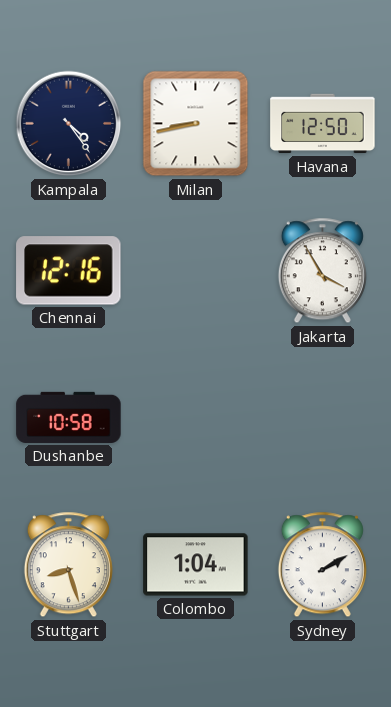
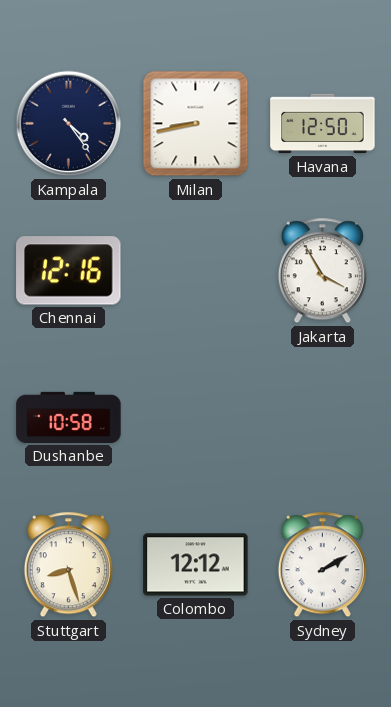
Colombo: 1:04 -> 12:12 (196, 565)
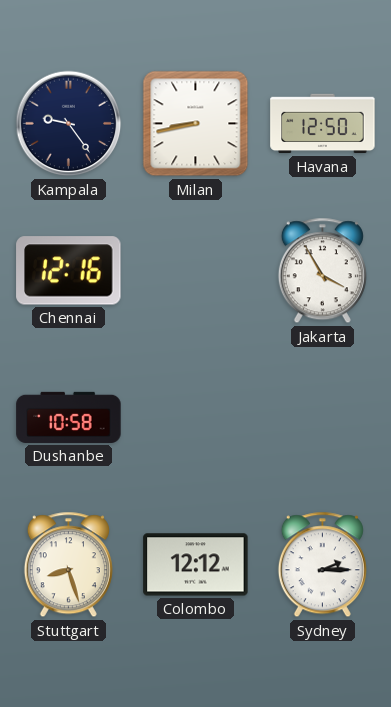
Kampala: 4:24 -> 9:24 (69, 124)
Sydney: 2:10 -> 2:15 (322, 565)
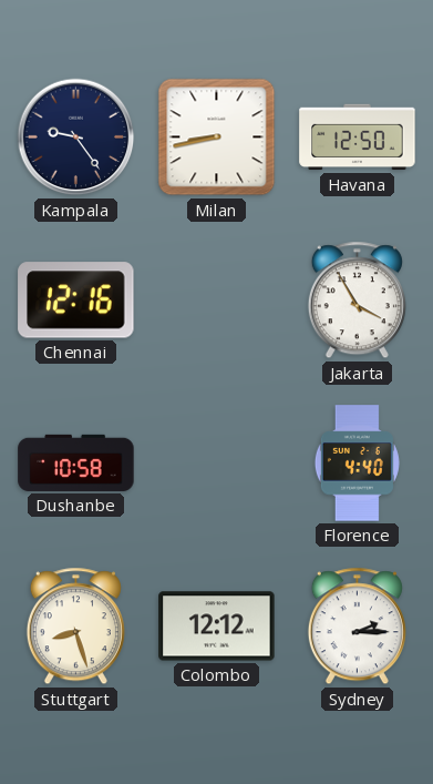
Florence: none -> 4:40 (357, 464)
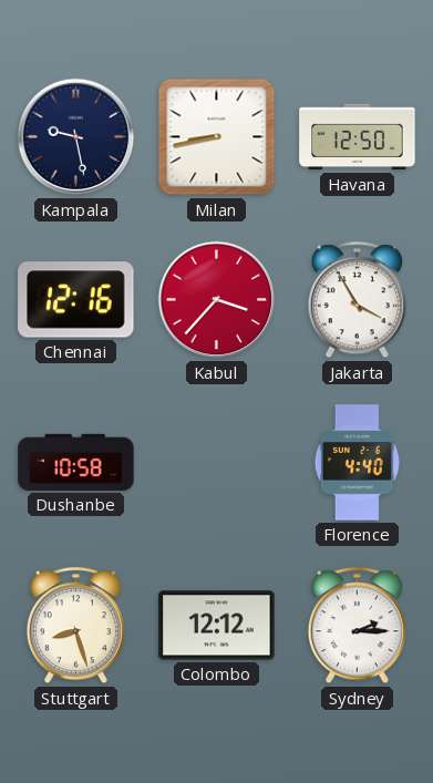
Kampala: 9:24 -> 9:28 (76, 137)
Kabul: none -> 3:37 (217, 300)
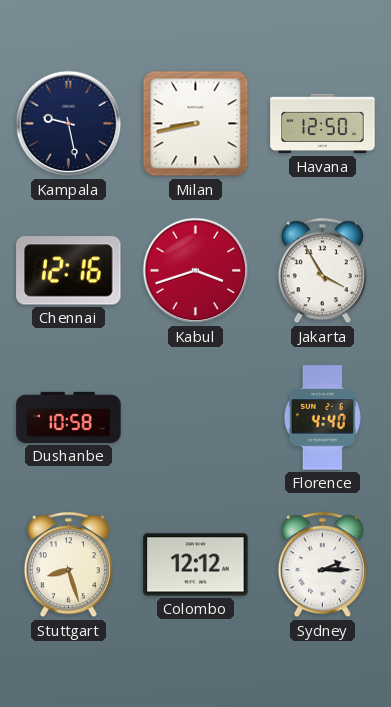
Kabul: 3:37 -> 3:42 (196, 271)
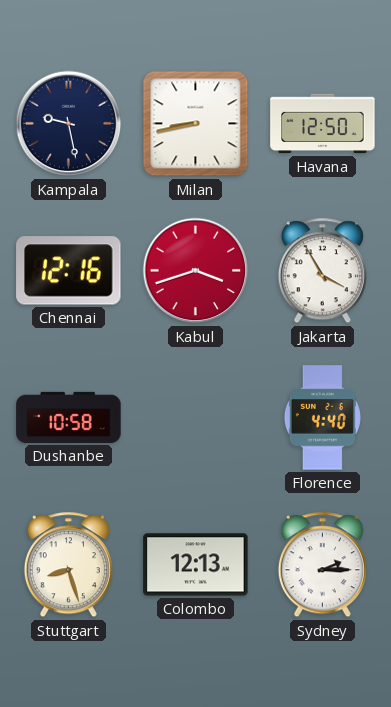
Colombo: 12:12 -> 12:13 (196, 565)
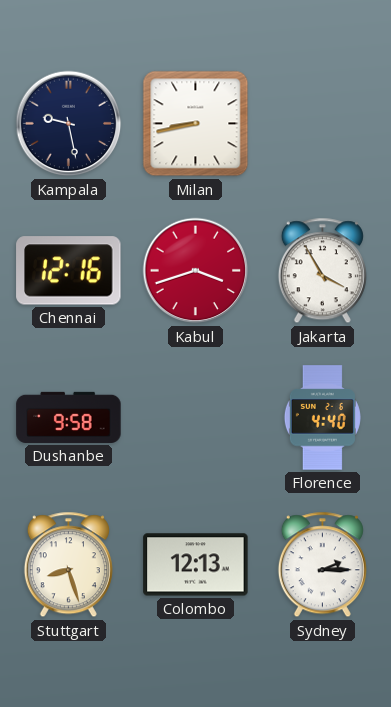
Havana: 12:50 -> none (323, 124)
Dushanbe: 10:58 -> 9:58 (69, 417)
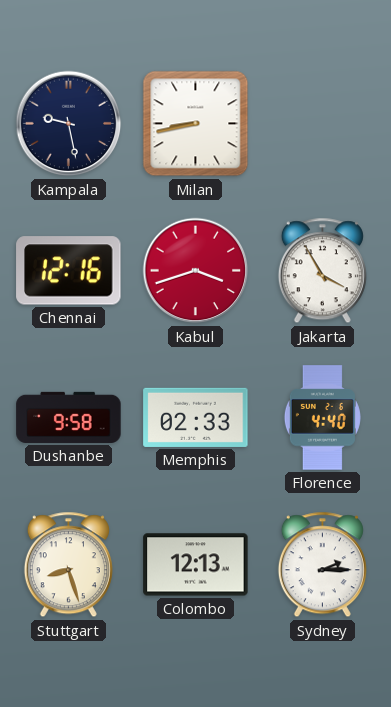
Memphis: none -> 02:33 (196, 417)
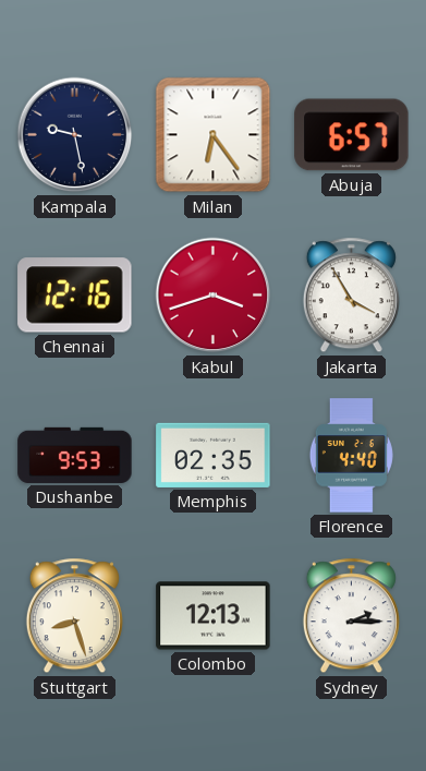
Milan: 8:43 -> 6:24 (214, 135)
Abuja: none -> 6:57 (352, 135)
Dushanbe: 9:58 -> 9:53 (75, 455)
Memphis: 02:33 -> 02:35 (214, 455)
